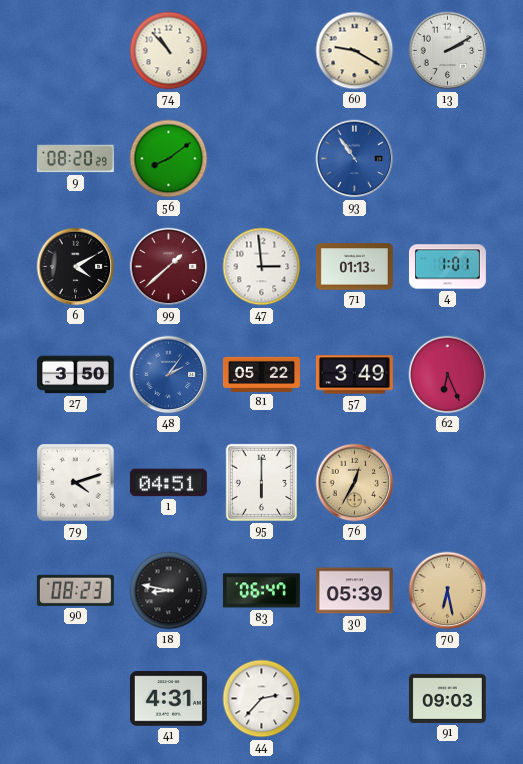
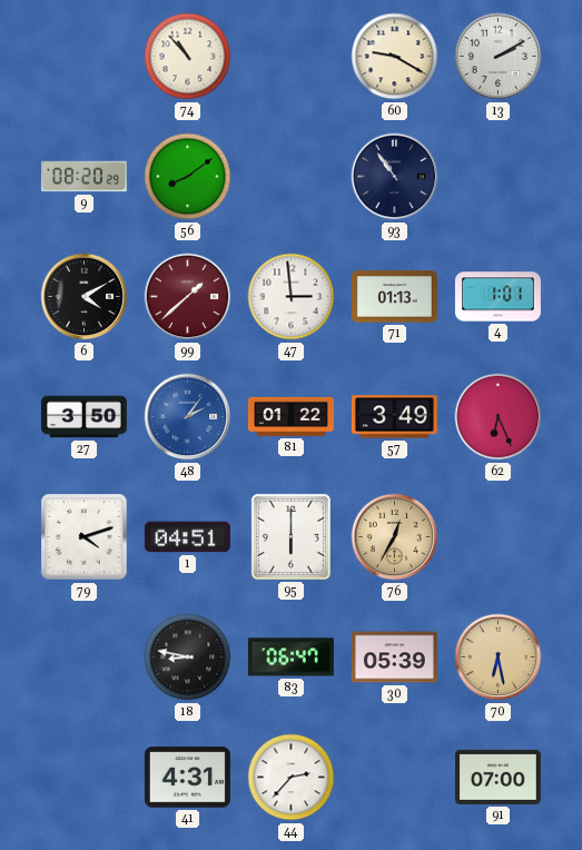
93 dial: blue -> navy (395, 177)
81: 05:22 -> 01:22 (290, 416)
90: 08:23 -> none (75, 590)
91: 09:03 -> 07:00 (497, 777)
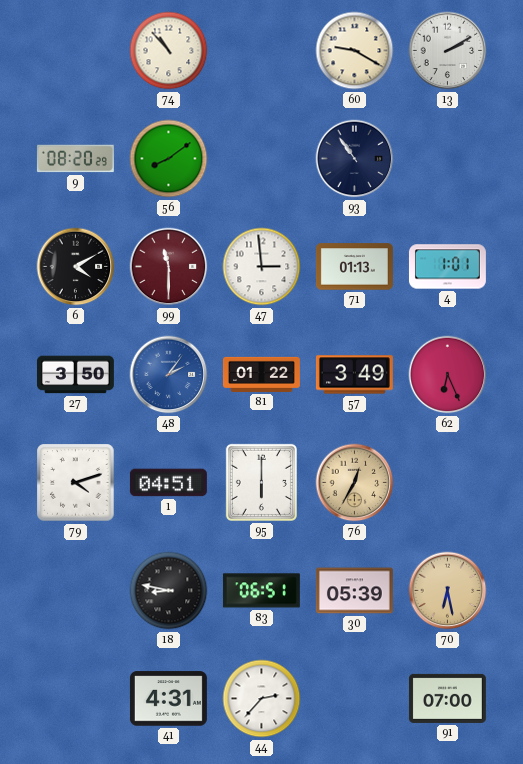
99: 1:38 -> 11:30 (169, 267)
83: 06:47 -> 06:51 (261, 591)
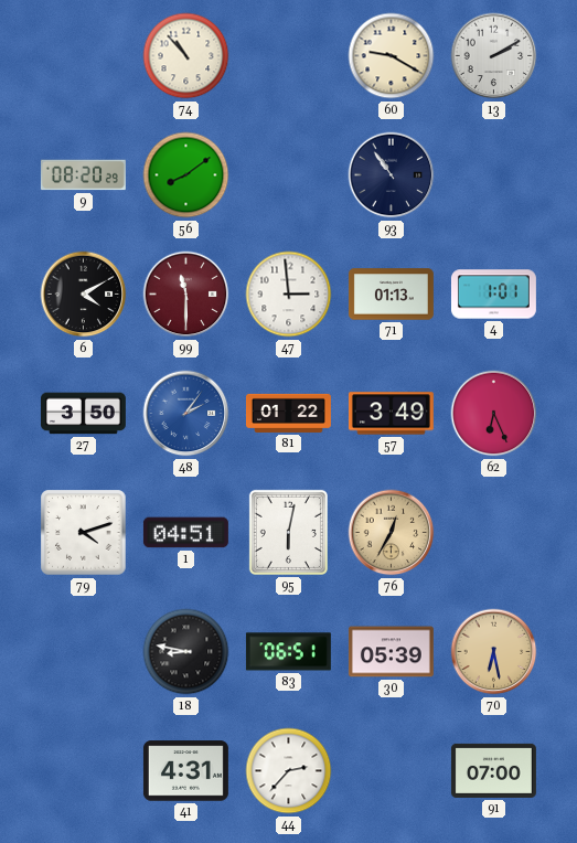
95: 6:00 -> 6:02 (288, 532)
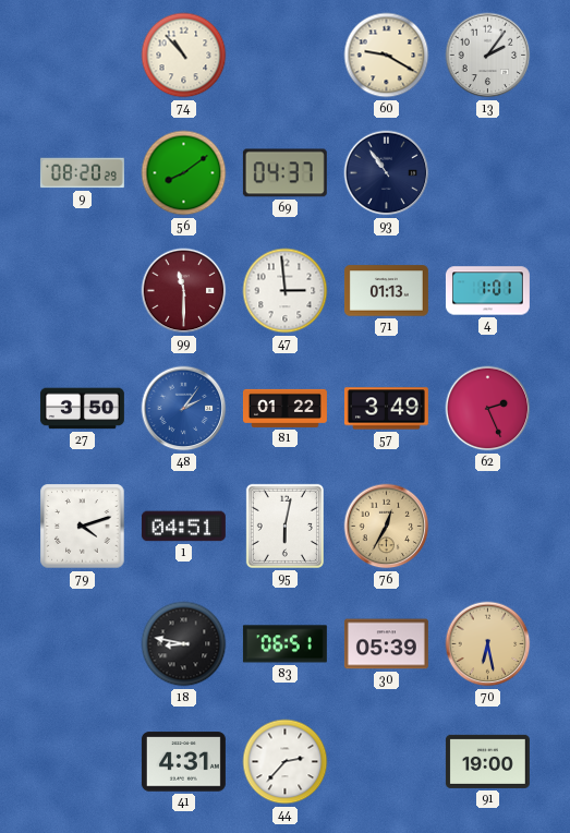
13: 2:10 -> 2:06 (488, 56)
69: none -> 04:37 (284, 173)
6: 4:10 -> none (84, 295)
62: 6:26 -> 2:26 (488, 409)
91: 07:00 -> 19:00 (487, 761)
